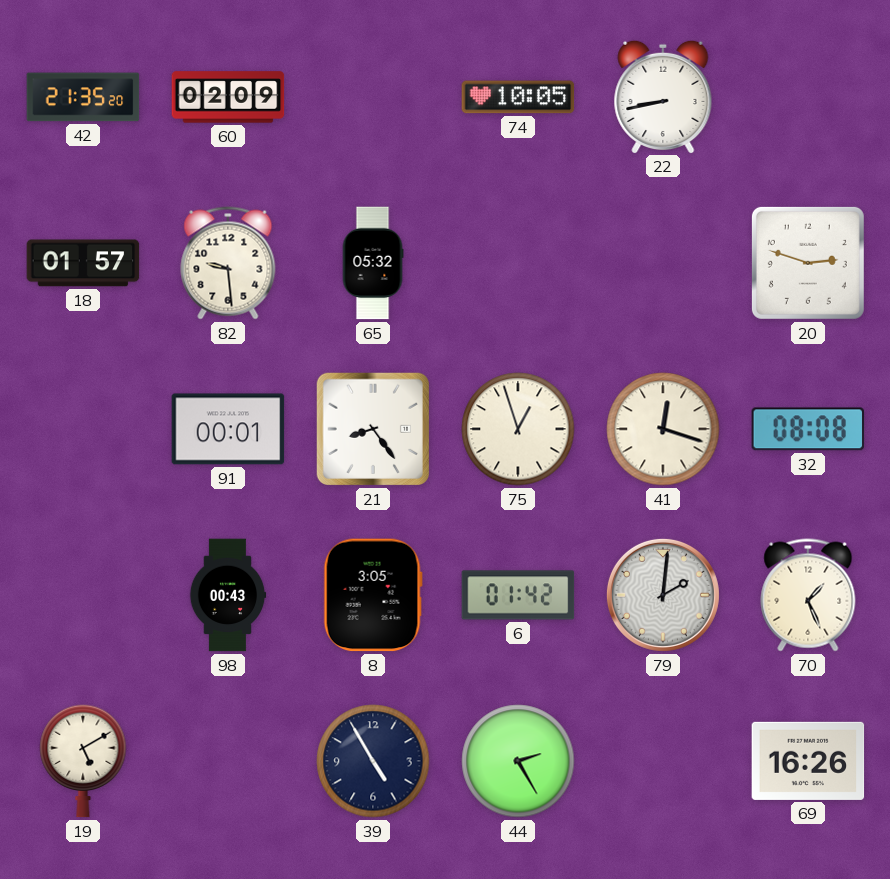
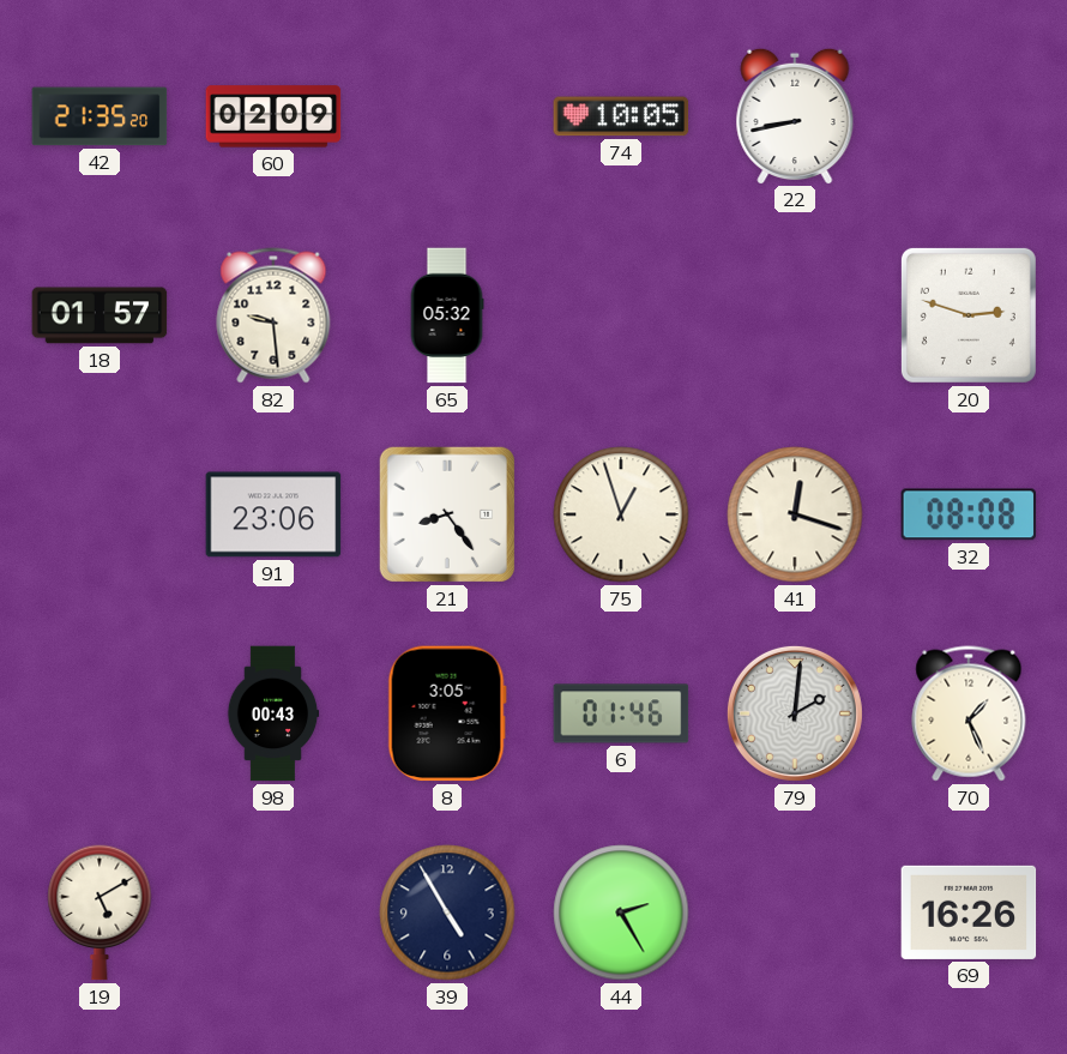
91: 00:01 -> 23:06 (273, 514)
6: 01:42 -> 01:46 (621, 713)
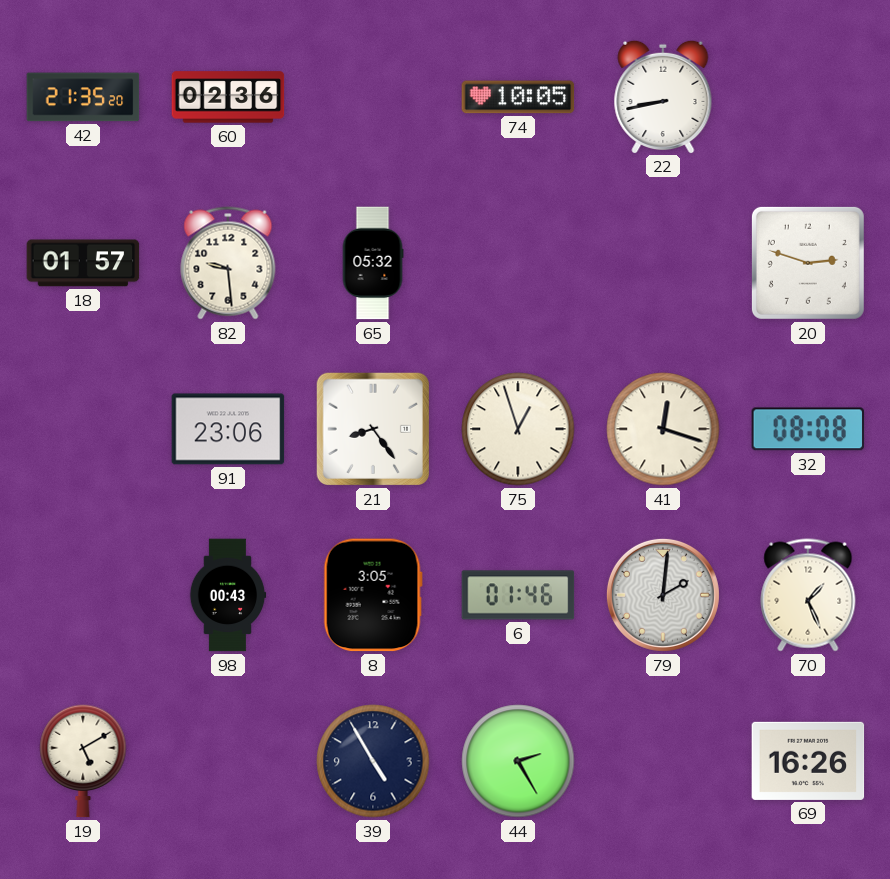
60: 02:09 -> 02:36 (228, 97)
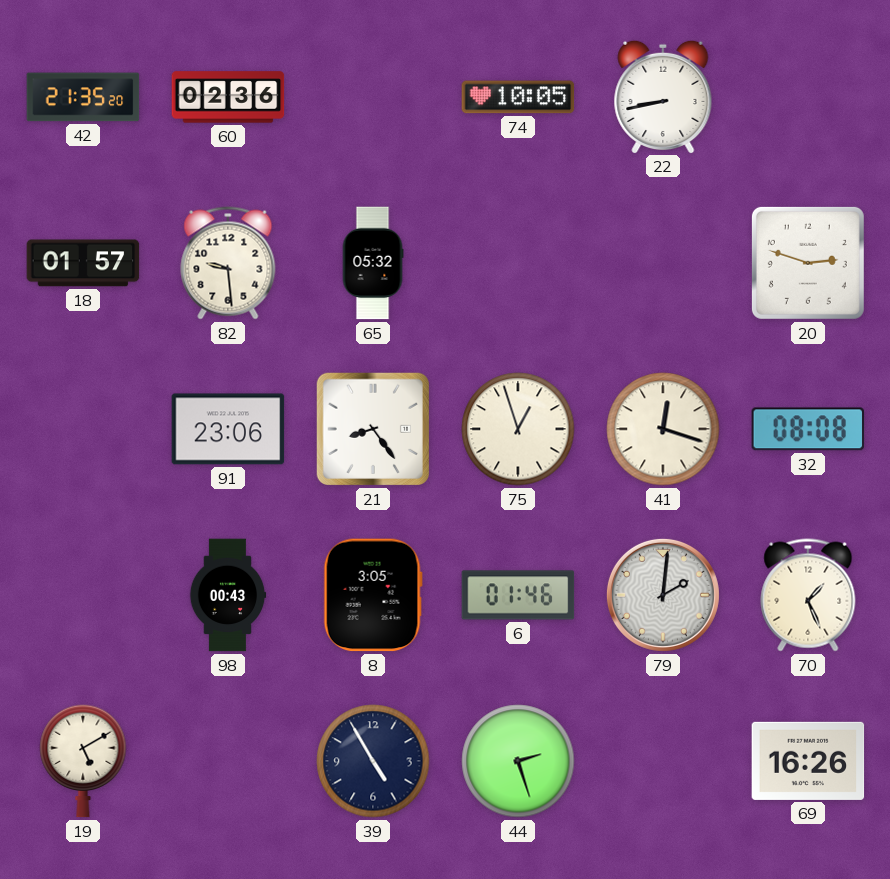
44: 2:25 -> 2:27 (518, 761)
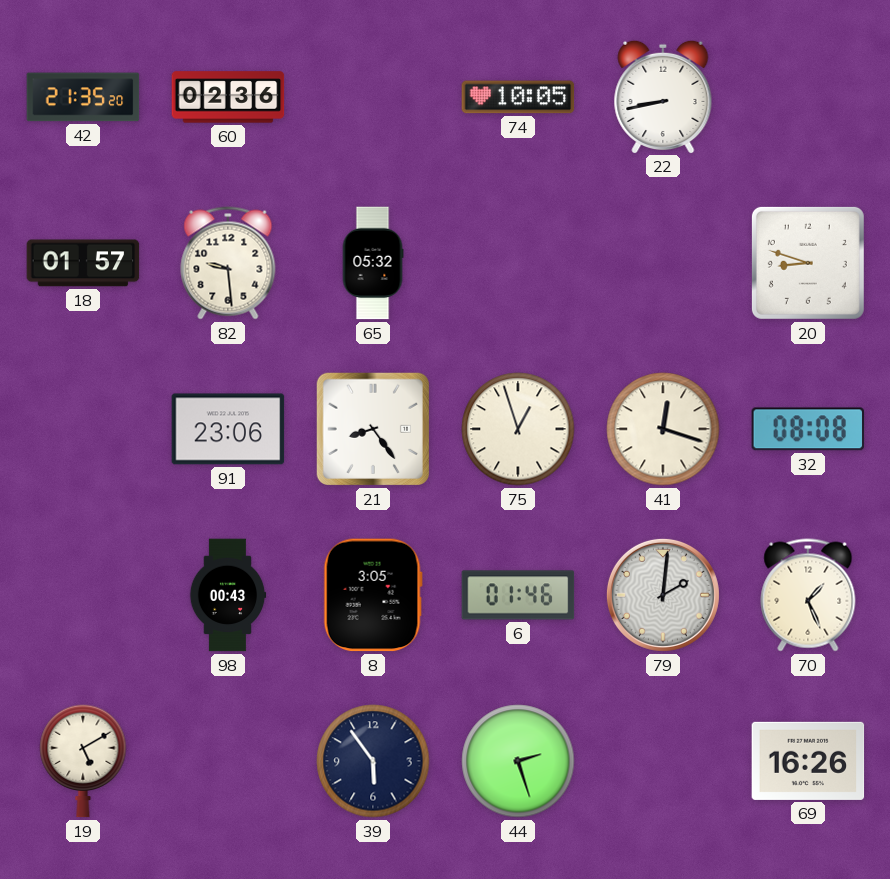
20: 2:48 -> 8:48 (808, 263)
39: 4:55 -> 5:54 (373, 761)
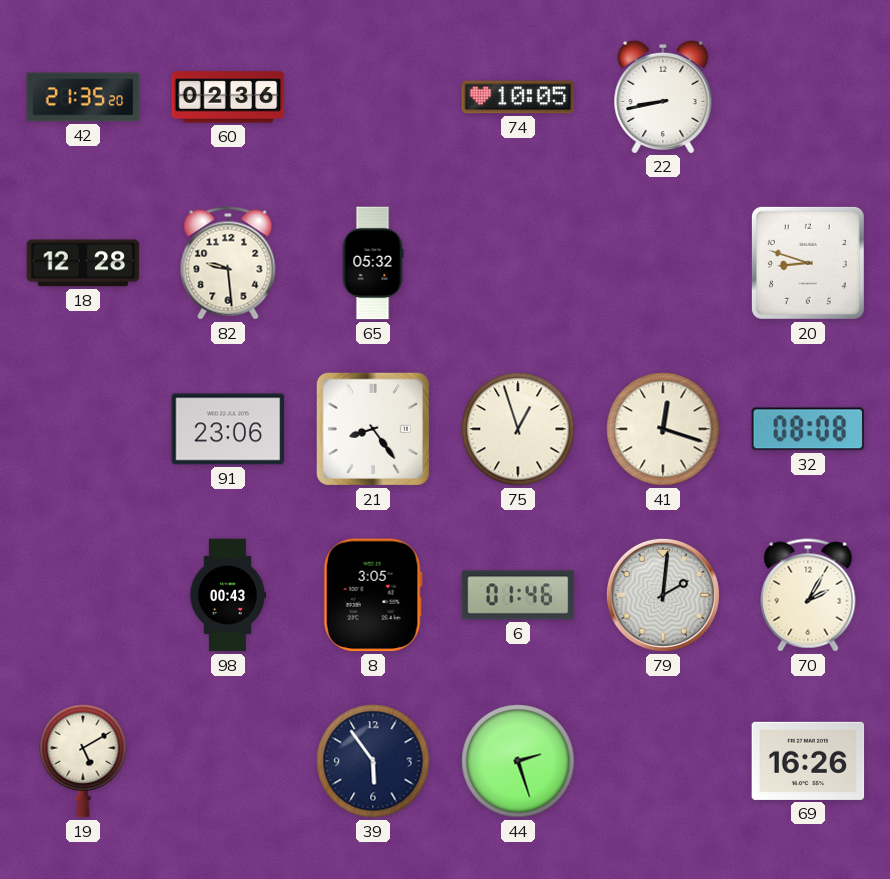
18: 01:57 -> 12:28 (83, 263)
70: 1:26 -> 2:05 (808, 595)
